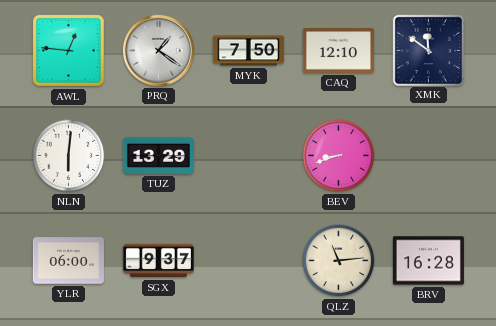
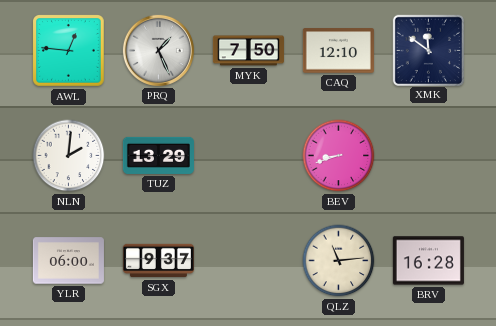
PRQ: 1:21 -> 1:26 (158, 50)
NLN: 6:01 -> 2:01 (69, 156)
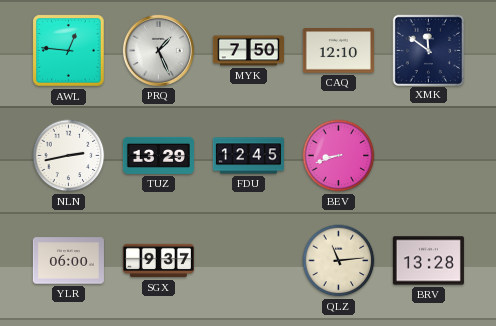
NLN: 2:01 -> 2:43 (69, 156)
FDU: none -> 12:45 (248, 156)
BRV: 16:28 -> 13:28 (428, 261)
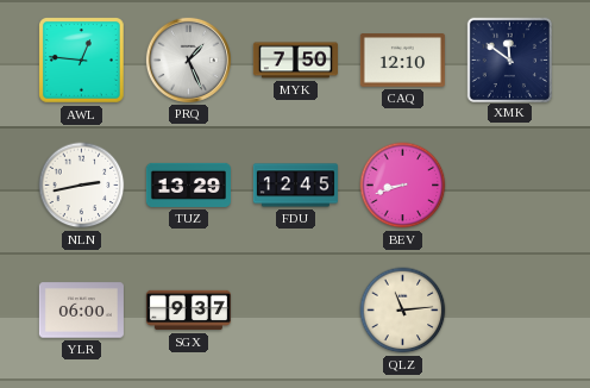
BRV: 13:28 -> none (428, 261)
